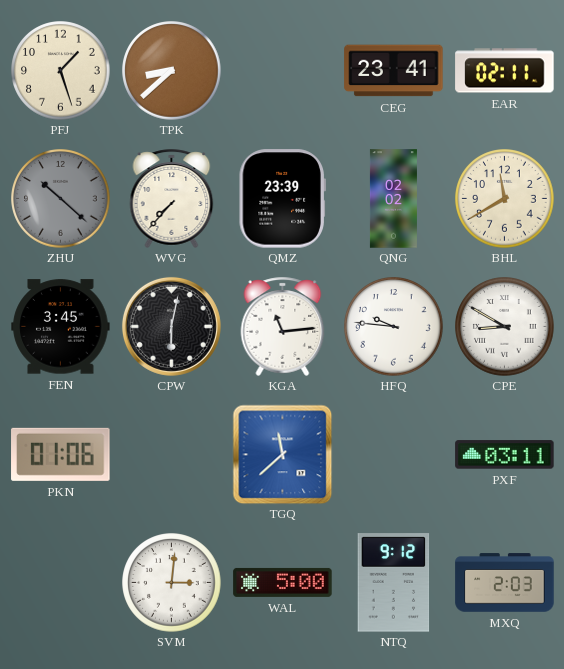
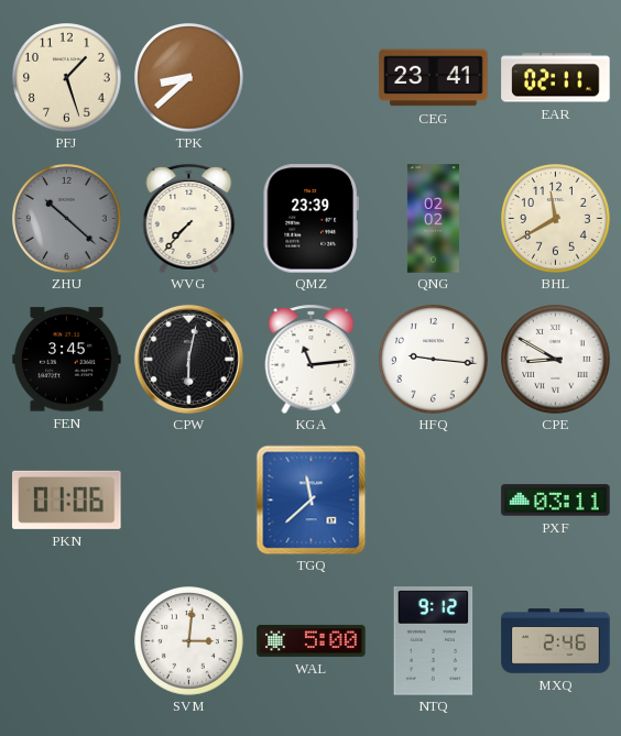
HFQ: 9:46 -> 9:16 (434, 360)
MXQ: 2:03 -> 2:46 (556, 641)
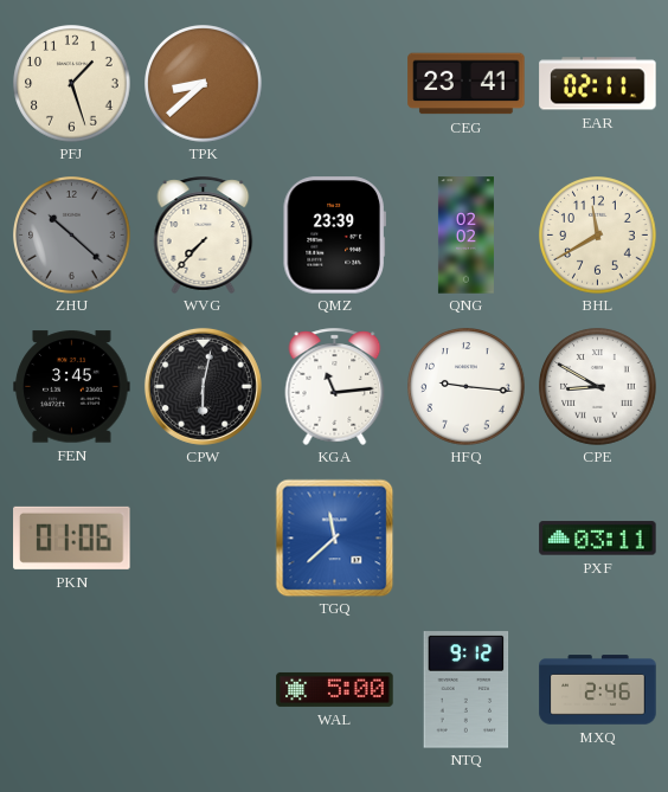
SVM: 3:01 -> none (189, 641)
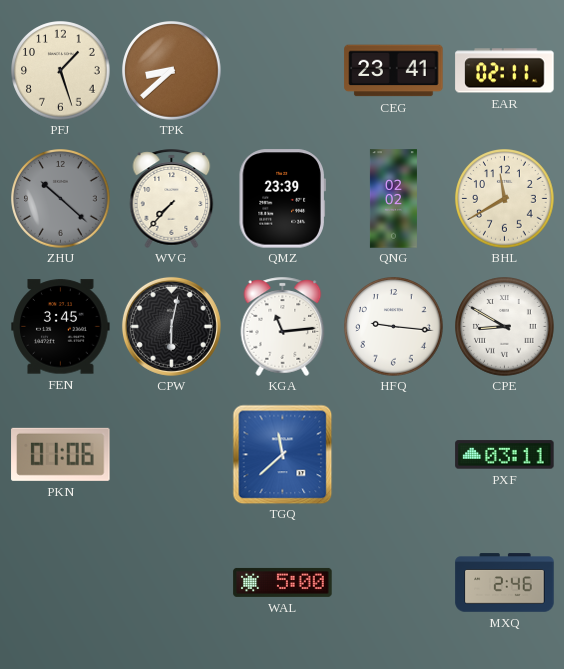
NTQ: 9:12 -> none (467, 690)
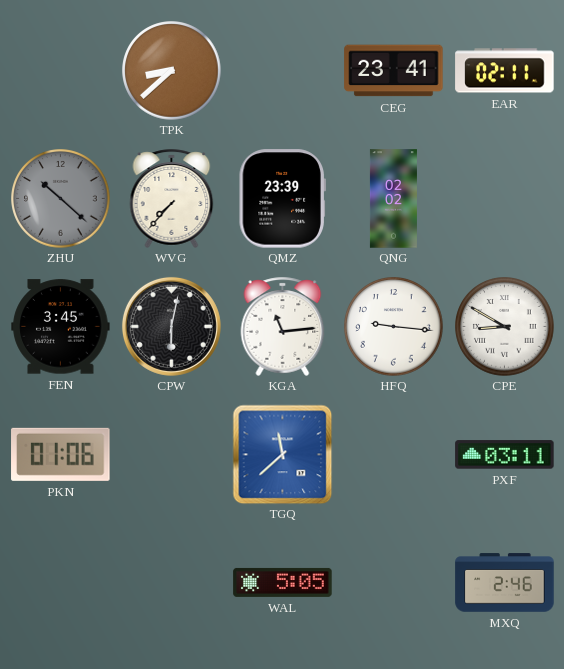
PFJ: 1:27 -> none (61, 71)
BHL: 11:40 -> none (505, 199)
WAL: 5:00 -> 5:05 (283, 582)
